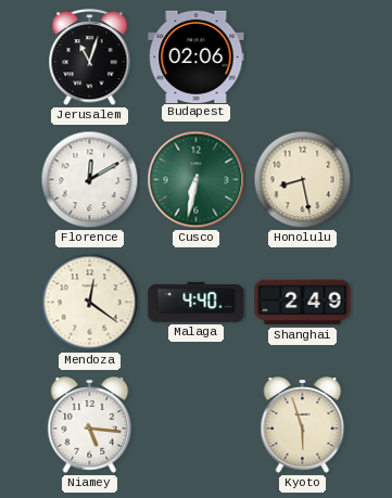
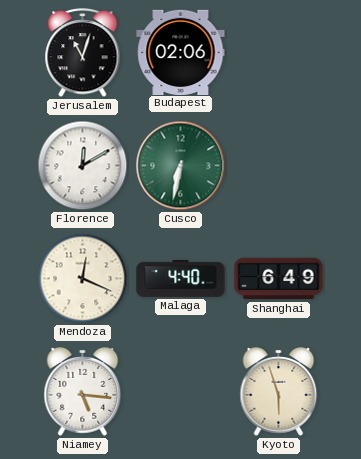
Honolulu: 8:28 -> none (303, 180)
Mendoza: 12:21 -> 12:19 (83, 279)
Shanghai: 2:49 -> 6:49 (279, 279)
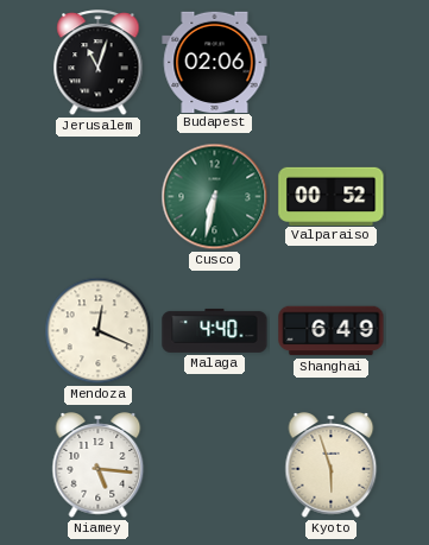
Florence: 12:10 -> none (83, 166)
Valparaiso: none -> 00:52 (332, 196)
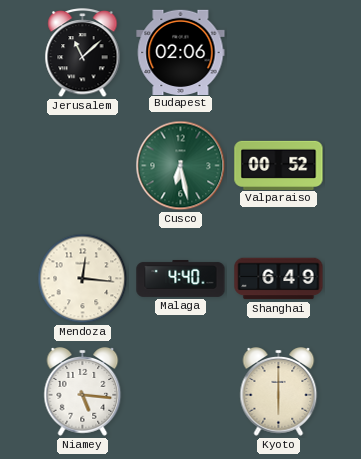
Jerusalem: 11:03 -> 11:08 (83, 53)
Cusco: 6:32 -> 6:28 (181, 166)
Mendoza: 12:19 -> 12:16 (83, 279)
Kyoto: 5:57 -> 6:00 (279, 392)
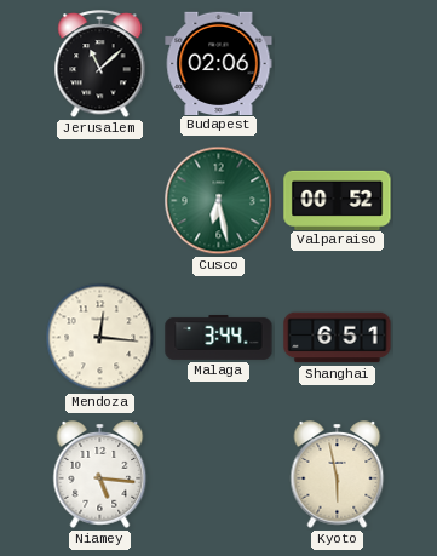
Malaga: 4:40 -> 3:44 (219, 337)
Shanghai: 6:49 -> 6:51 (338, 338)
Kyoto: 6:00 -> 5:58 (338, 475)
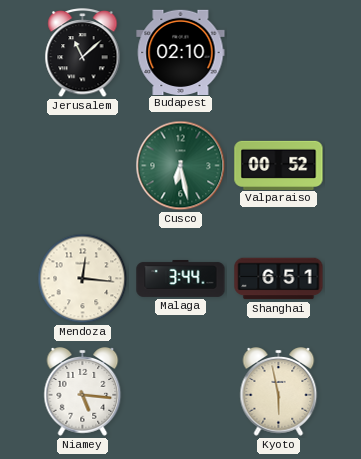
Budapest: 02:06 -> 02:10 (181, 52)
